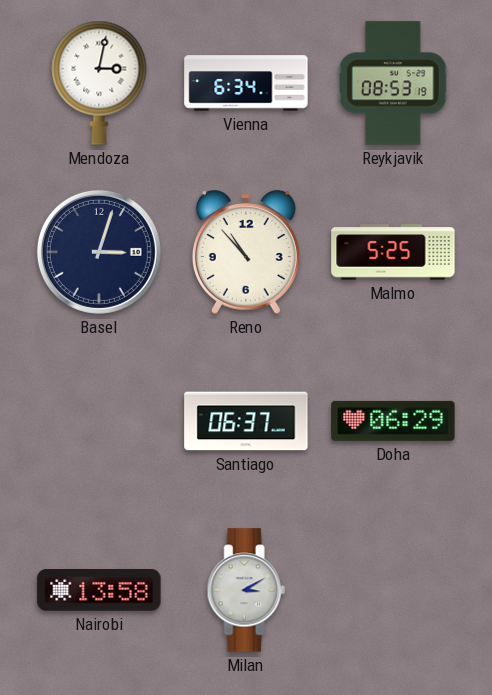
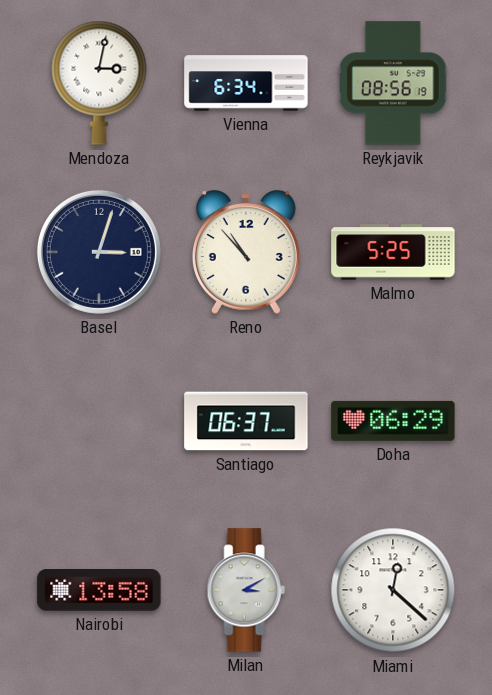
Reykjavik: 08:53 -> 08:56 (393, 83)
Miami: none -> 12:22 (393, 590)
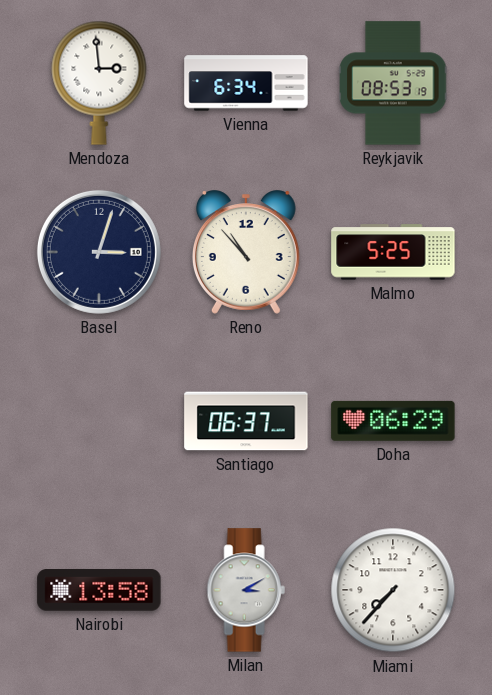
Mendoza: 3:02 -> 2:59 (99, 83)
Reykjavik: 08:56 -> 08:53 (393, 83)
Miami: 12:22 -> 7:37 (393, 590)
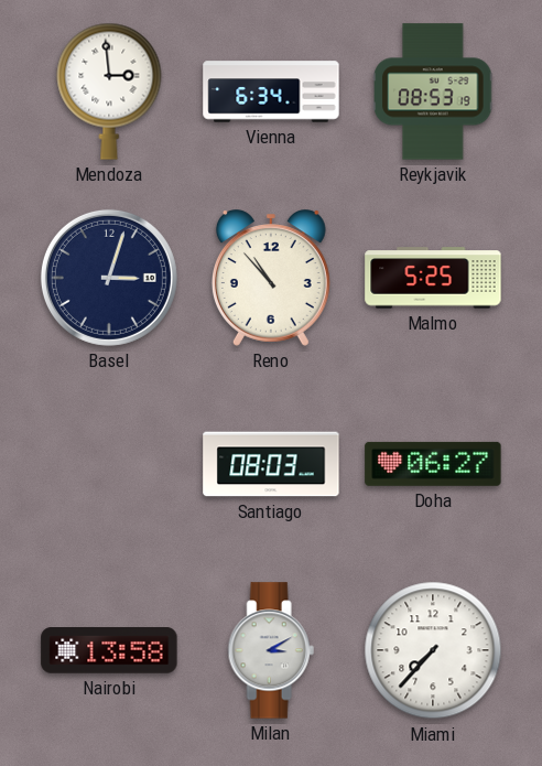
Santiago: 06:37 -> 08:03 (271, 464)
Doha: 06:29 -> 06:27 (433, 464)
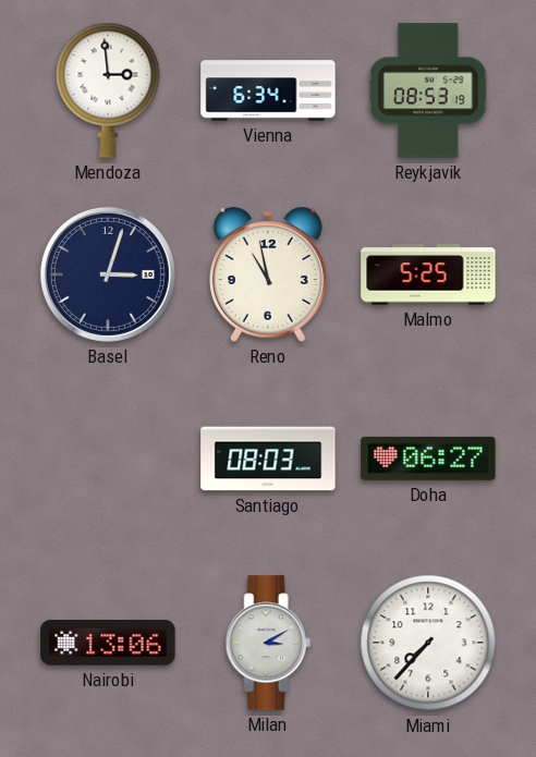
Reno: 10:53 -> 10:58 (268, 274)
Nairobi: 13:58 -> 13:06 (108, 643)
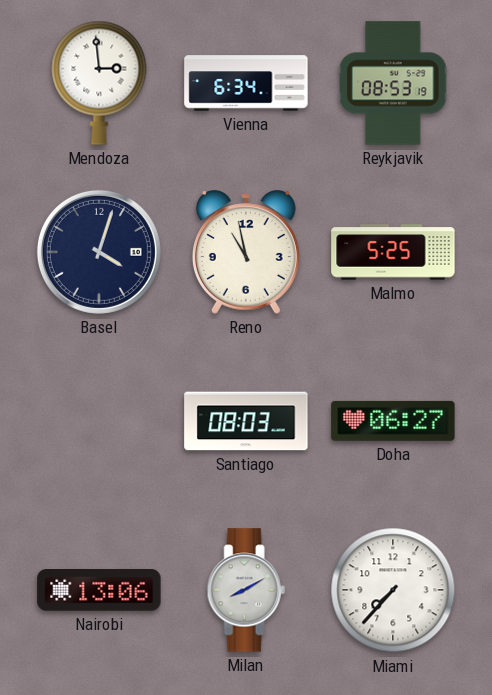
Basel: 3:03 -> 4:03 (99, 252)
Milan: 3:10 -> 8:10 (246, 590)
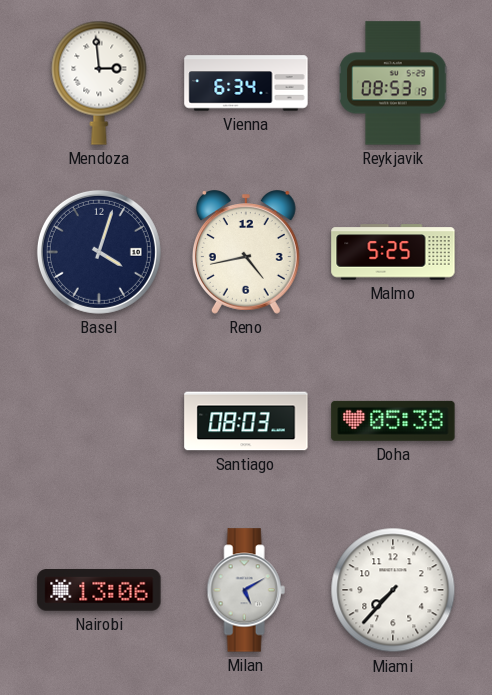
Reno: 10:58 -> 4:43 (246, 252)
Doha: 06:27 -> 05:38 (393, 421)
Milan: 8:10 -> 5:10 (246, 590)
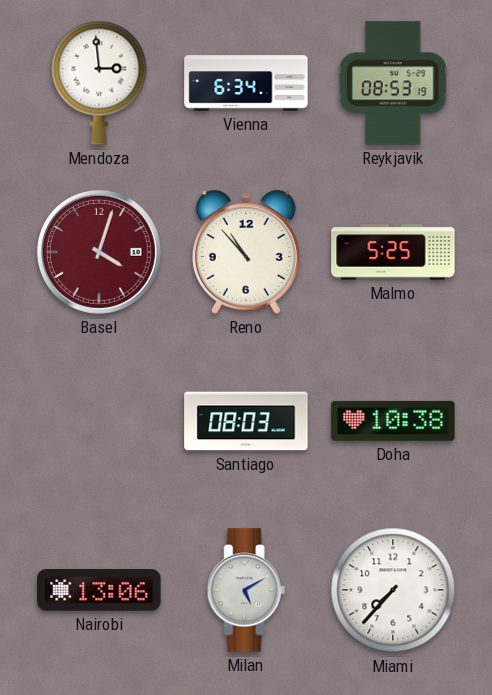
Basel dial: navy -> burgundy (99, 252)
Reno: 4:43 -> 10:53 (246, 252)
Doha: 05:38 -> 10:38 (393, 421)
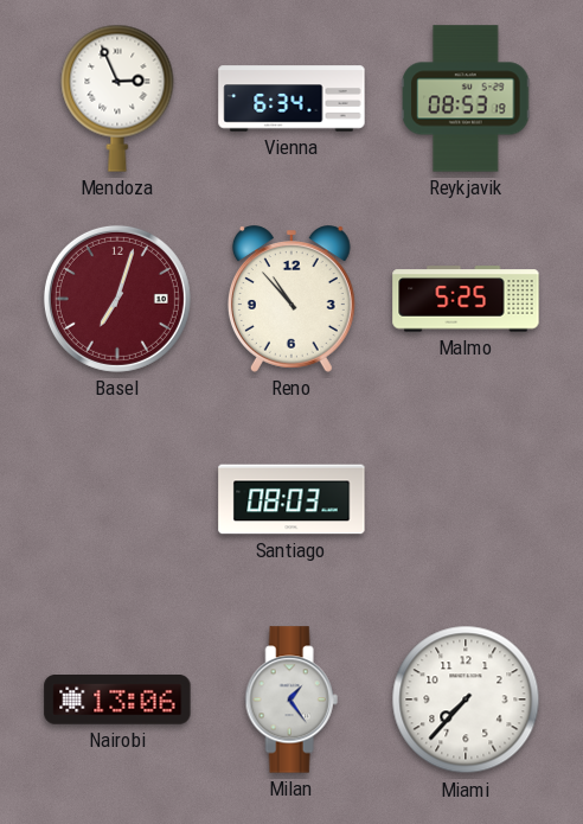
Mendoza: 2:59 -> 2:56 (117, 98)
Basel: 4:03 -> 7:03 (117, 299)
Doha: 10:38 -> none (393, 421)
Milan: 5:10 -> 1:24 (291, 700)
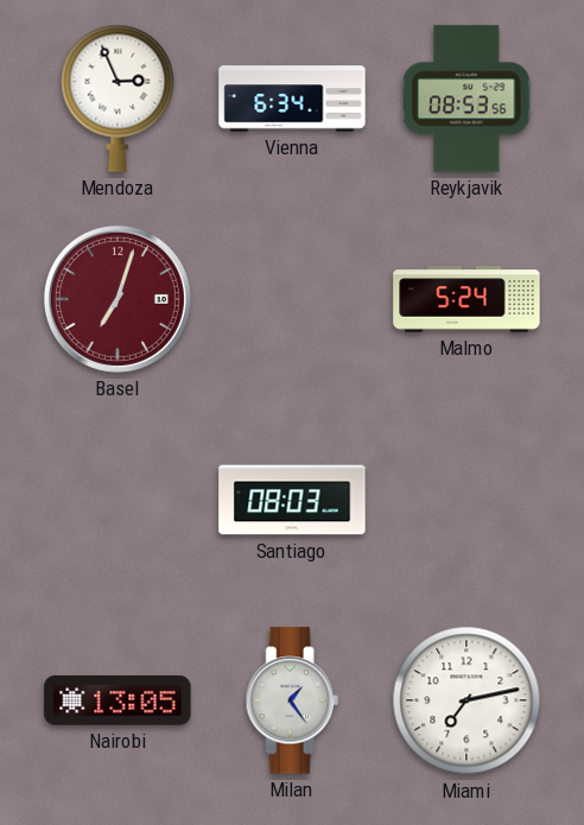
Reykjavik: 08:53:19 -> 08:53:56 (466, 99)
Reno: 10:53 -> none (291, 299)
Malmo: 5:25 -> 5:24 (466, 299)
Nairobi: 13:06 -> 13:05 (118, 700)
Miami: 7:37 -> 7:13 (466, 700)
